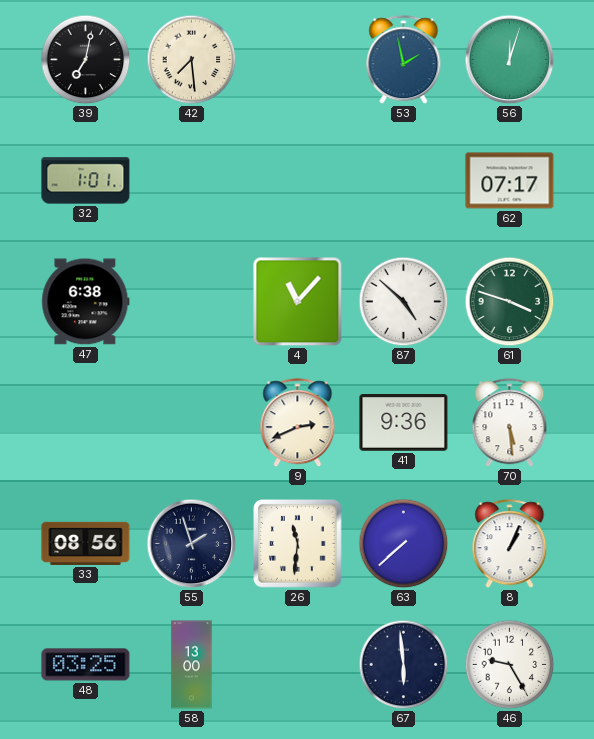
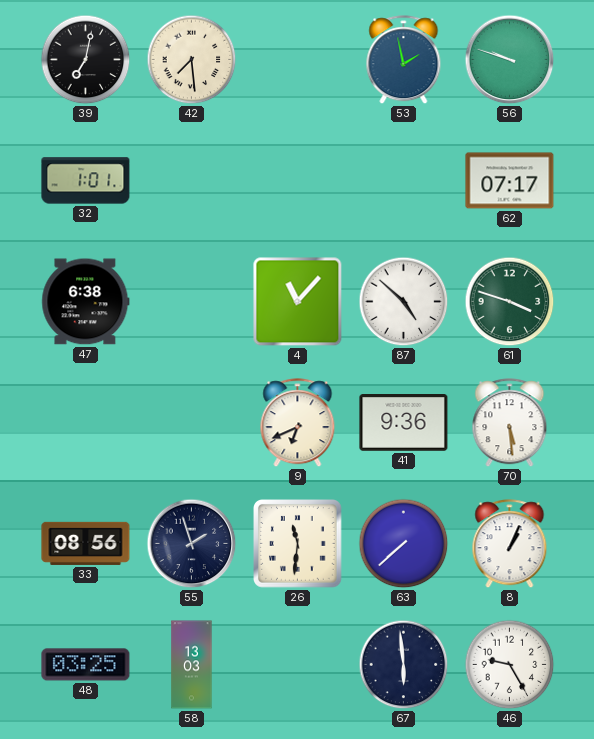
56: 12:03 -> 9:48 (510, 60)
9: 2:41 -> 6:41 (298, 423)
58: 13:00 -> 13:03 (192, 665)
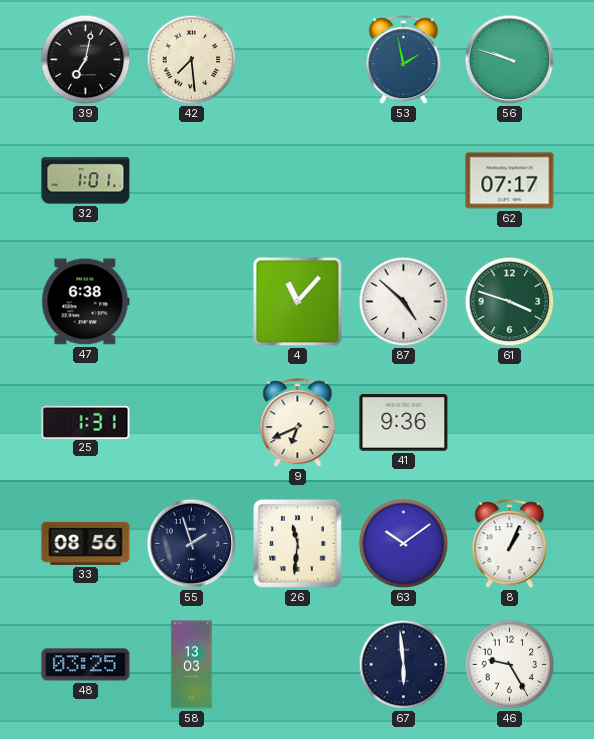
25: none -> 1:31 (86, 422)
70: 5:29 -> none (510, 423)
63: 7:38 -> 10:09 (404, 544)
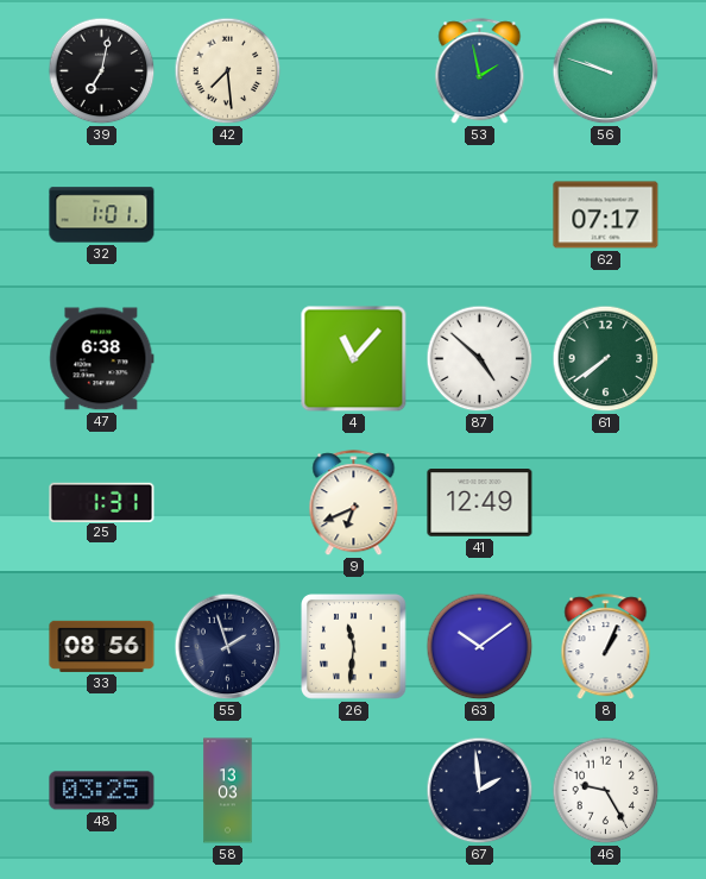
61: 3:48 -> 7:39 (606, 359)
41: 9:36 -> 12:49 (480, 503)
67: 5:59 -> 1:59 (480, 791)
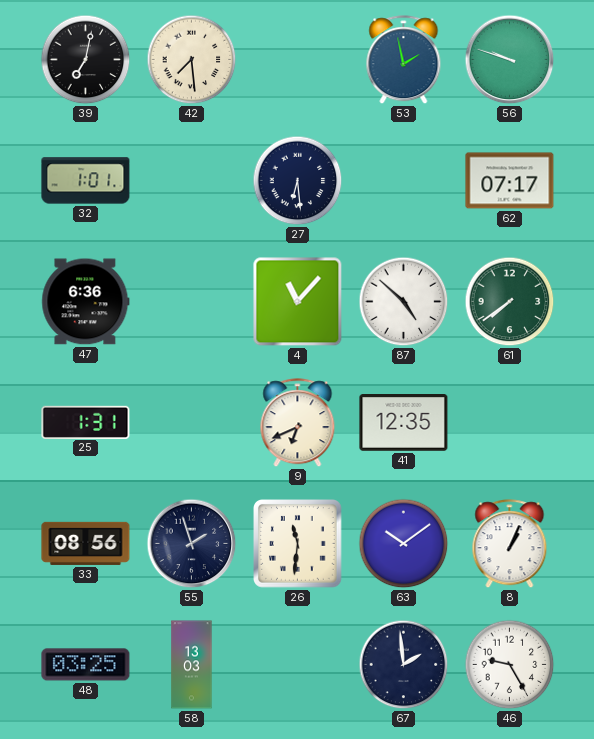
27: none -> 6:29 (298, 181)
47: 6:38 -> 6:36 (86, 302)
41: 12:49 -> 12:35 (404, 423)
